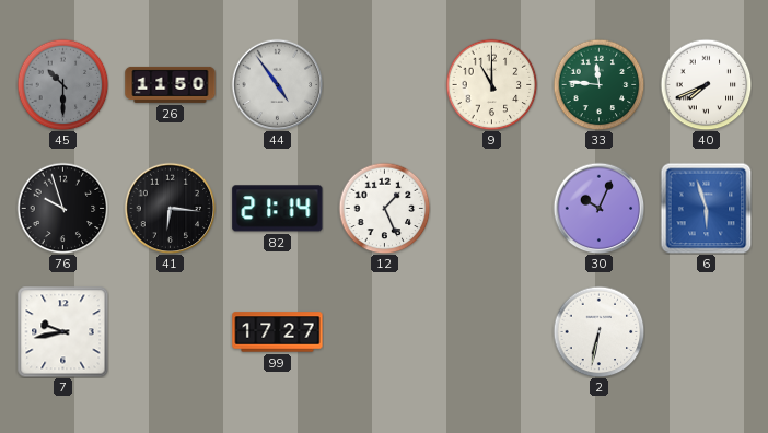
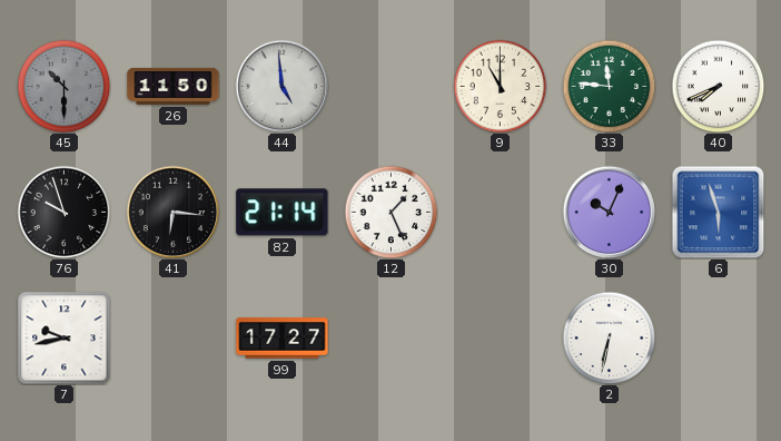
44: 4:54 -> 4:59 (281, 86)
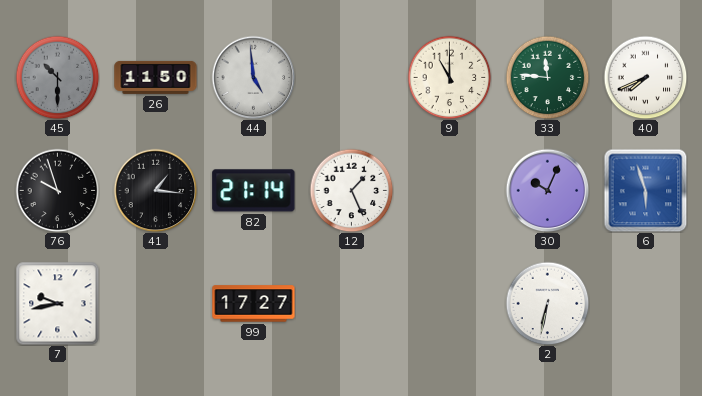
41: 6:16 -> 1:16 (155, 190)
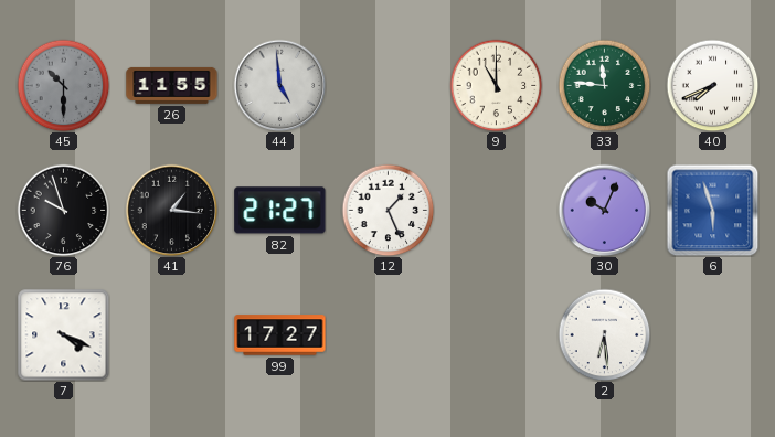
26: 11:50 -> 11:55 (172, 85)
82: 21:14 -> 21:27 (280, 211)
7: 9:43 -> 4:19 (63, 334)
2: 6:32 -> 6:29 (604, 334)
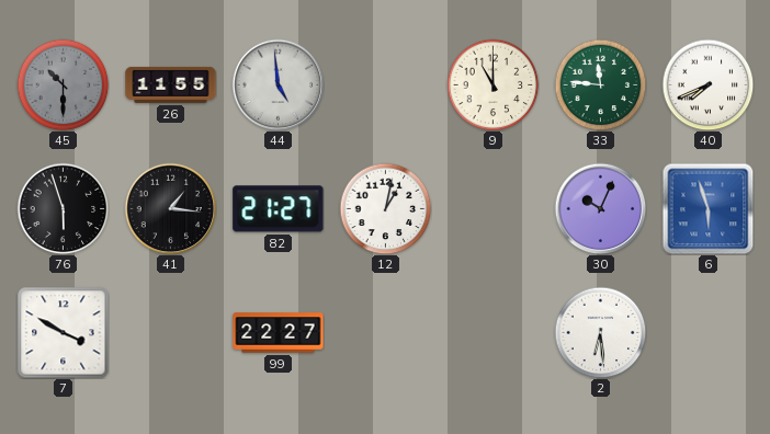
76: 9:57 -> 5:57 (63, 208)
12: 1:26 -> 1:02 (385, 208)
7: 4:19 -> 3:50 (63, 332)
99: 17:27 -> 22:27 (279, 333)
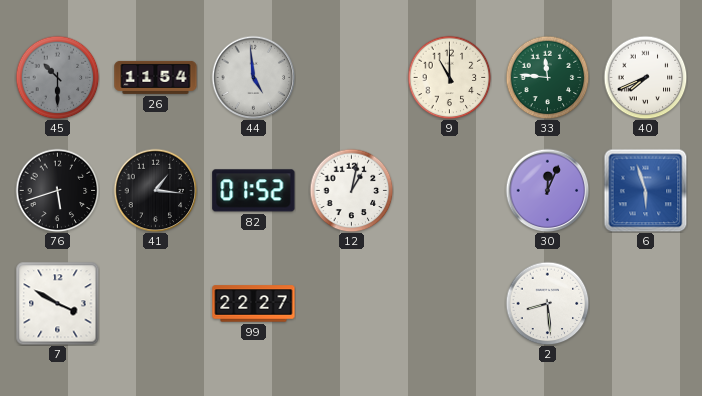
26: 11:55 -> 11:54 (156, 77)
76: 5:57 -> 5:42 (57, 190)
82: 21:27 -> 01:52 (254, 191)
30: 10:04 -> 12:04 (547, 190)
2: 6:29 -> 8:29 (547, 303)
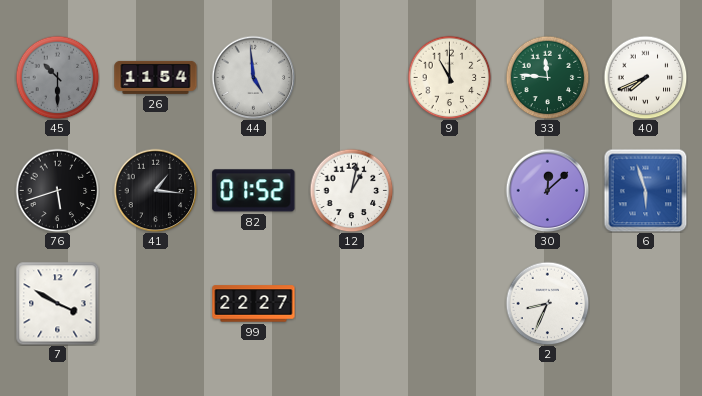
30: 12:04 -> 12:08 (547, 190)
2: 8:29 -> 8:34 (547, 303)
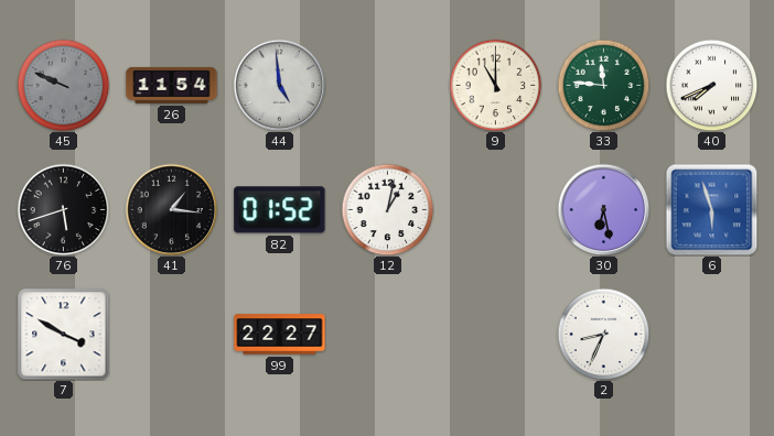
45: 10:30 -> 9:49 (63, 85)
30: 12:08 -> 6:28 (603, 209)
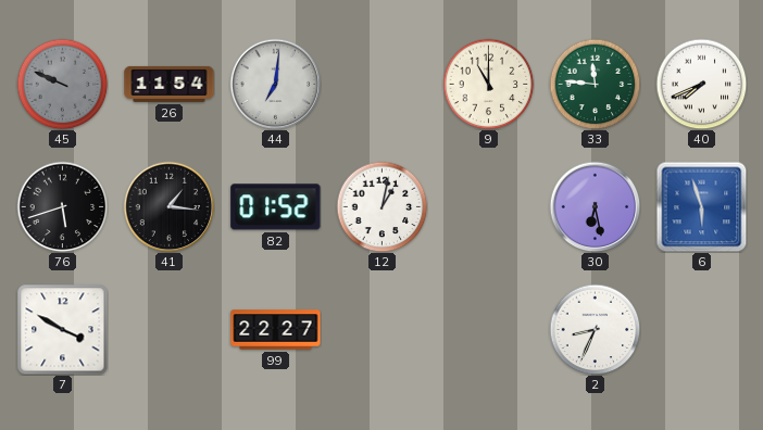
44: 4:59 -> 7:01 (275, 84)
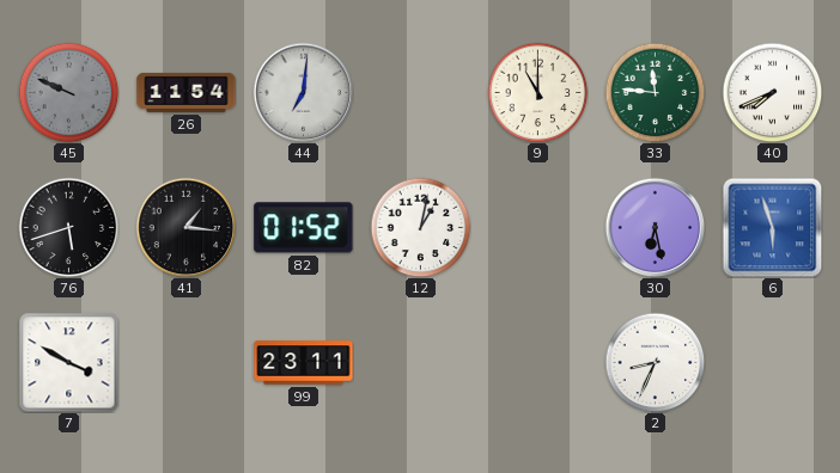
99: 22:27 -> 23:11 (304, 363)
